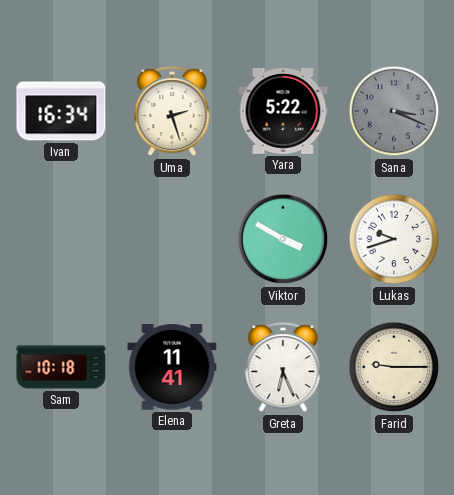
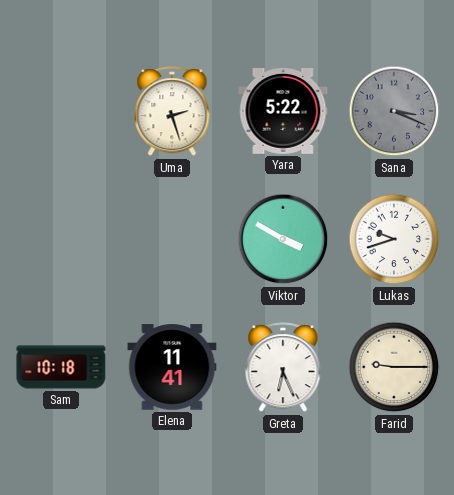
Ivan: 16:34 -> none (61, 111)
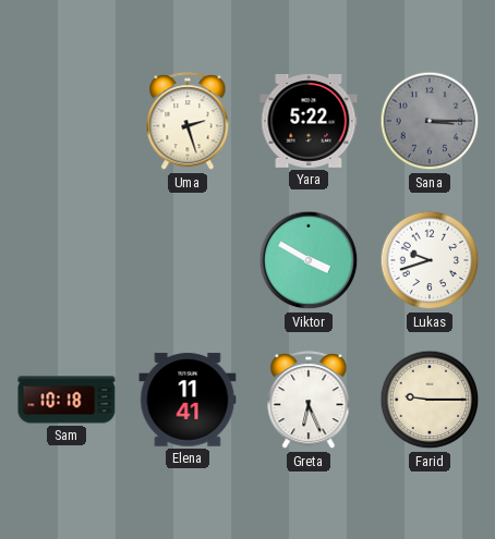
Sana: 3:19 -> 3:15 (430, 121)
